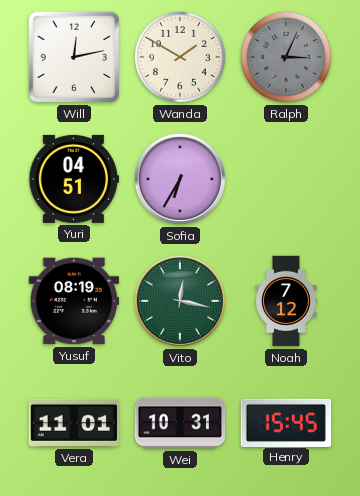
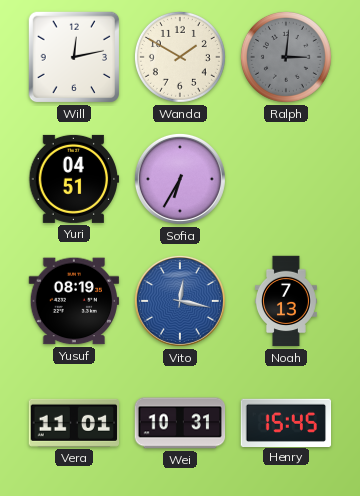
Ralph: 3:04 -> 3:01 (286, 57)
Vito dial: green -> blue (180, 301)
Noah: 7:12 -> 7:13 (286, 301)
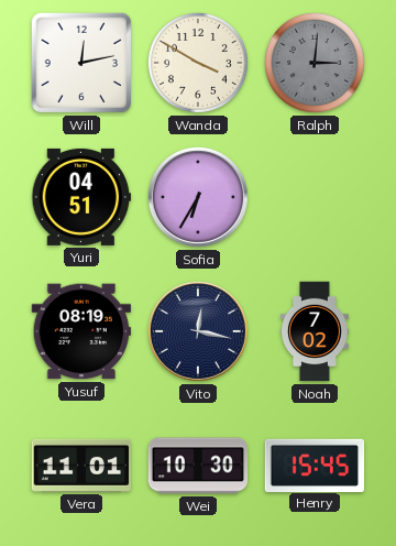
Wanda: 1:50 -> 3:50 (198, 63)
Vito dial: blue -> navy (198, 331)
Noah: 7:13 -> 7:02 (315, 331)
Wei: 10:31 -> 10:30 (198, 466)
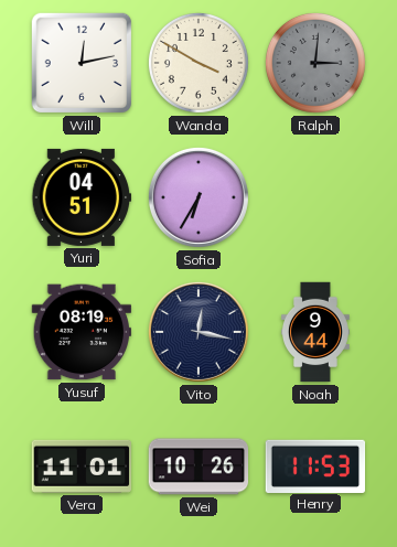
Noah: 7:02 -> 9:44 (315, 332)
Wei: 10:30 -> 10:26 (198, 466)
Henry: 15:45 -> 11:53 (315, 465)
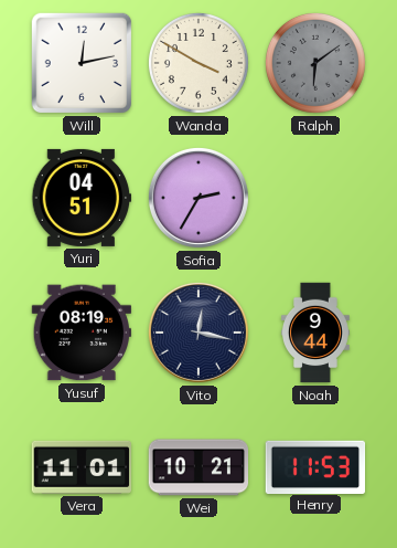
Ralph: 3:01 -> 6:09 (315, 63)
Sofia: 6:35 -> 2:35 (198, 198)
Wei: 10:26 -> 10:21 (198, 467)
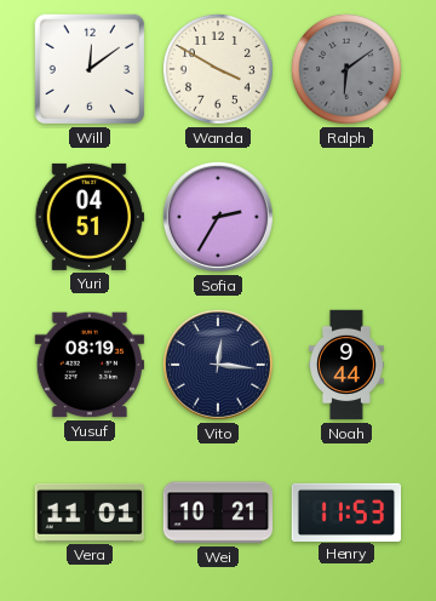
Will: 12:13 -> 12:09 (90, 69)
Vito: 12:17 -> 12:16 (218, 365)
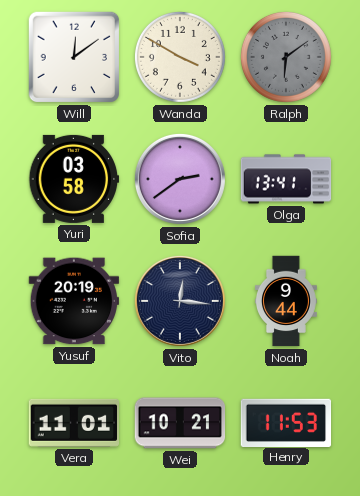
Yuri: 04:51 -> 03:58 (74, 179)
Sofia: 2:35 -> 2:39 (180, 179)
Olga: none -> 13:41 (286, 179)
Yusuf: 08:19 -> 20:19 (74, 301)
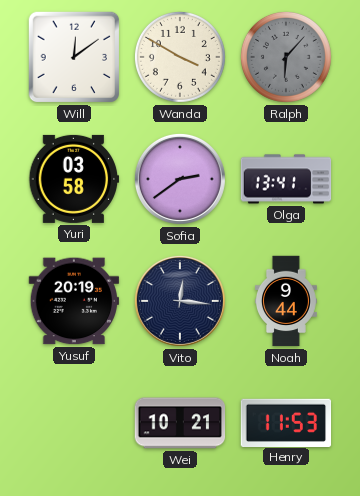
Ralph: 6:09 -> 6:07 (286, 57)
Vera: 11:01 -> none (73, 423)
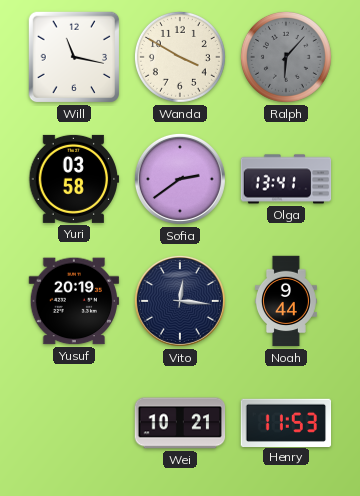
Will: 12:09 -> 11:17 (74, 57)
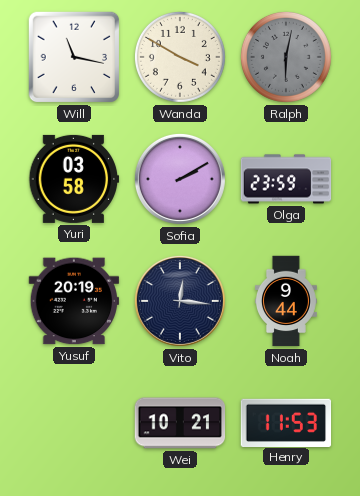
Ralph: 6:07 -> 6:02 (286, 57)
Sofia: 2:39 -> 2:10 (180, 179)
Olga: 13:41 -> 23:59 (286, 179)
